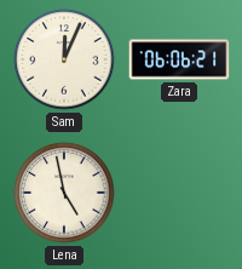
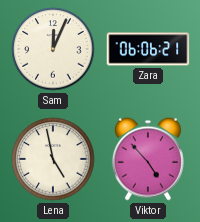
Viktor: none -> 4:53 (148, 159)
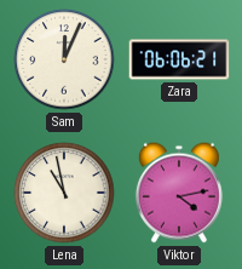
Lena: 4:58 -> 10:58 (64, 193)
Viktor: 4:53 -> 4:13 (179, 193)
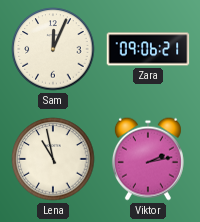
Zara: 06:06 -> 09:06 (148, 49)
Viktor: 4:13 -> 2:13 (148, 159)
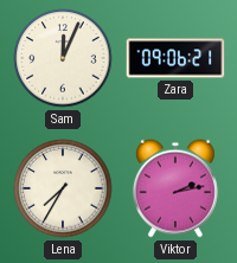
Lena: 10:58 -> 7:35 (63, 188)
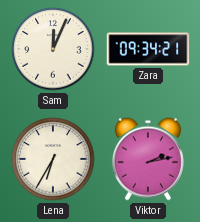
Zara: 09:06 -> 09:34 (148, 49)
Lena: 7:35 -> 6:35 (53, 159)
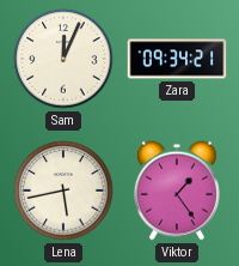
Lena: 6:35 -> 5:43 (63, 191)
Viktor: 2:13 -> 1:24 (177, 191)
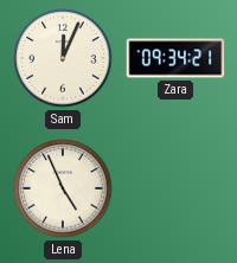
Lena: 5:43 -> 4:56 (63, 188)
Viktor: 1:24 -> none (177, 191)
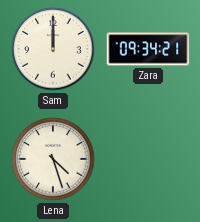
Sam: 12:04 -> 12:00 (53, 49)
Lena: 4:56 -> 4:27 (53, 159)
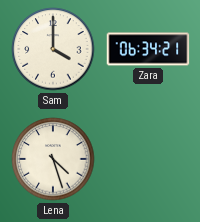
Sam: 12:00 -> 4:00 (53, 49)
Zara: 09:34 -> 06:34 (148, 49)
